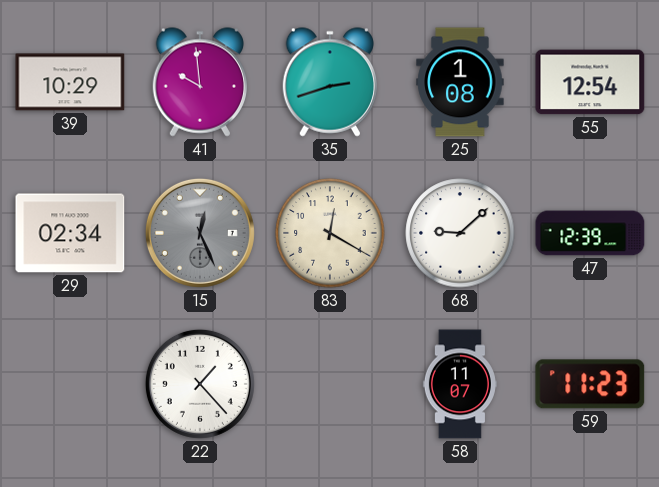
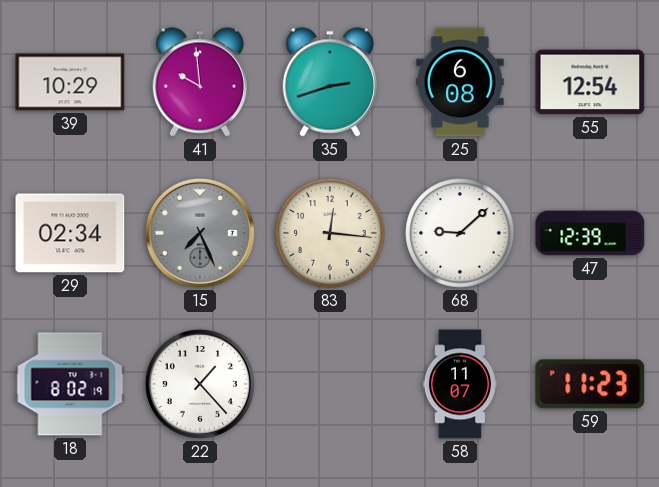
25: 1:08 -> 6:08 (460, 82)
15: 12:26 -> 7:26 (200, 233)
83: 12:20 -> 12:16 (330, 233)
18: none -> 8:02 (70, 384)
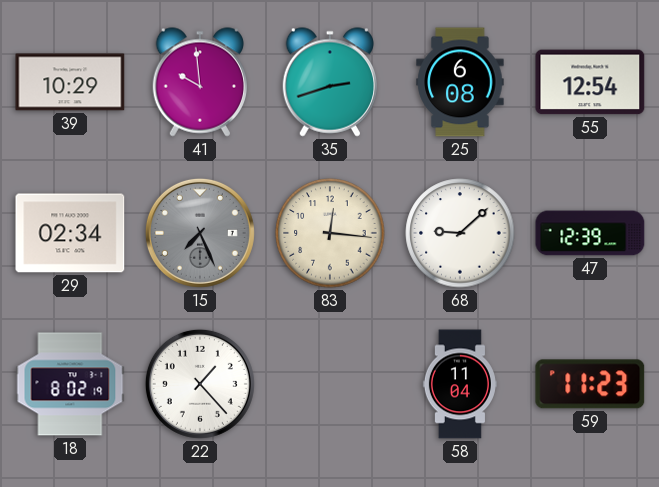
58: 11:07 -> 11:04 (460, 384)
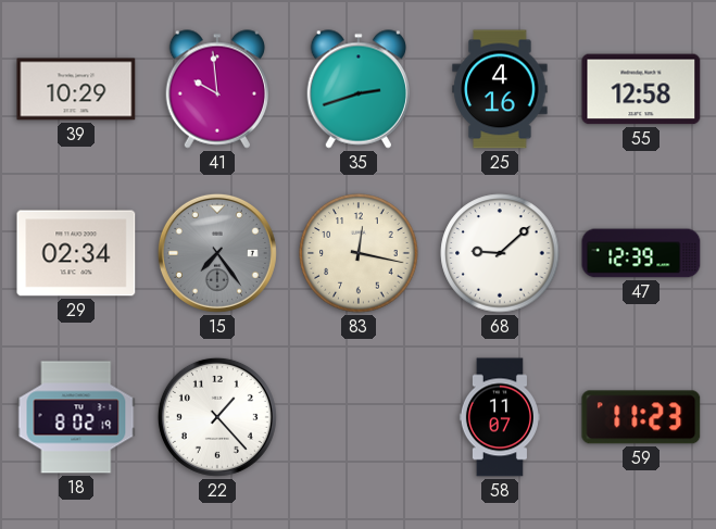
25: 6:08 -> 4:16 (500, 89)
55: 12:54 -> 12:58 (641, 89)
15: 7:26 -> 7:24 (217, 253)
83: 12:16 -> 12:17 (359, 253)
58: 11:04 -> 11:07 (500, 417)
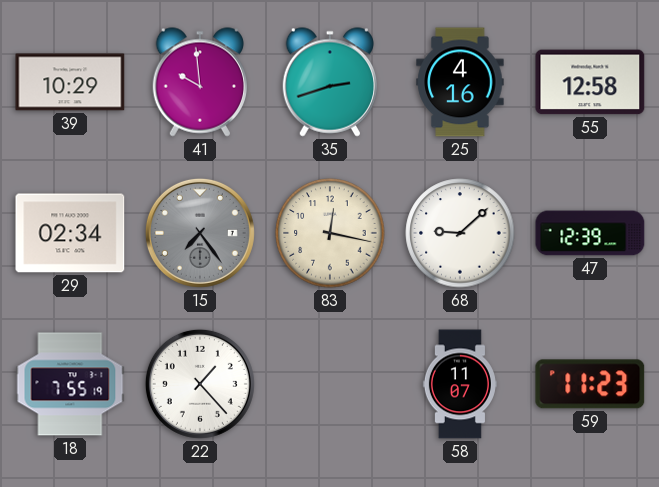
18: 8:02 -> 7:55 (70, 384)
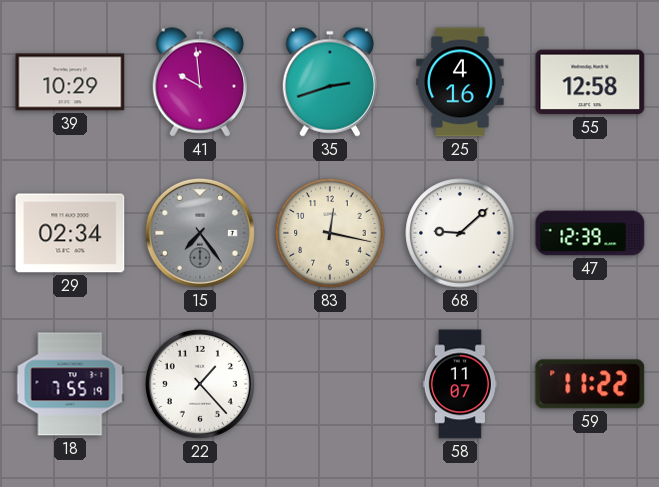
59: 11:23 -> 11:22 (590, 384)
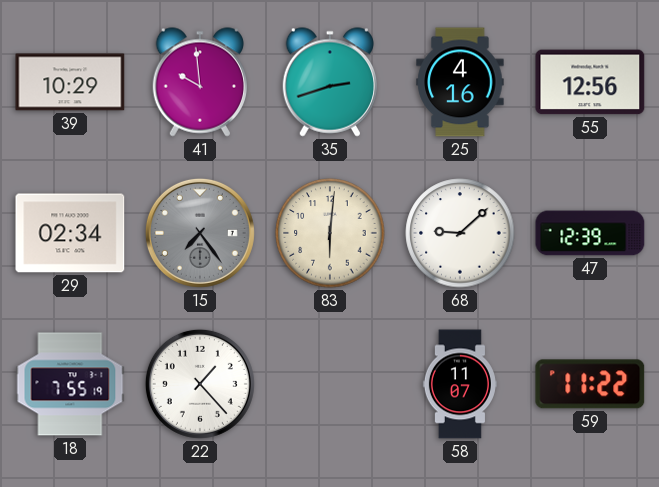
55: 12:58 -> 12:56 (590, 82)
83: 12:17 -> 6:01 (330, 233)
